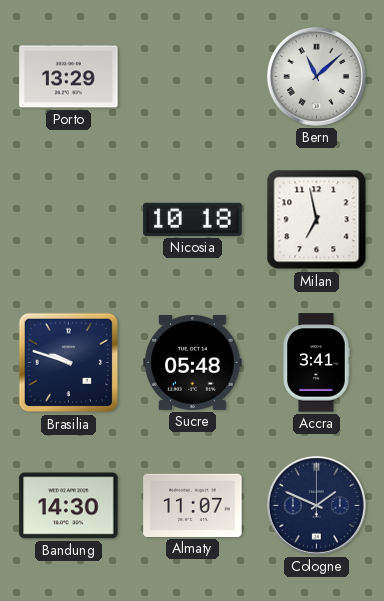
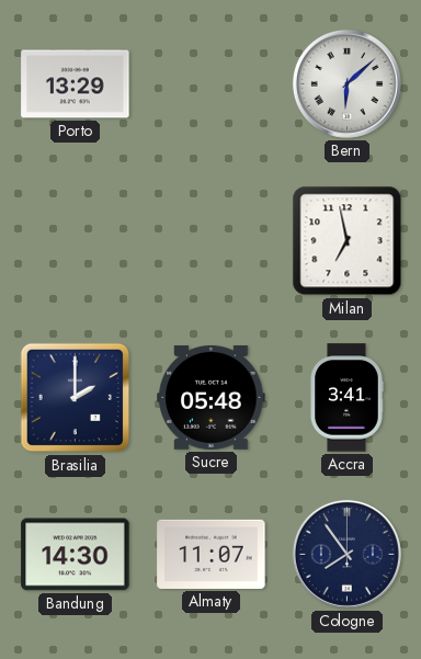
Bern: 11:08 -> 6:08 (346, 83)
Nicosia: 10:18 -> none (193, 219)
Brasilia: 9:48 -> 2:00 (76, 398)
Cologne: 1:49 -> 7:54 (346, 554)
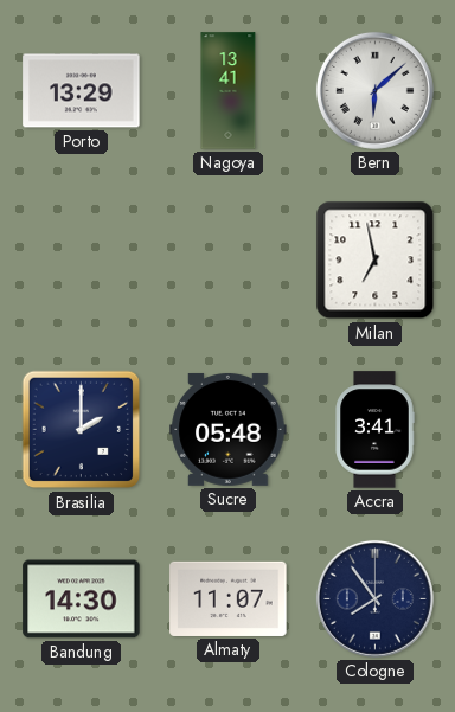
Nagoya: none -> 13:41 (229, 91)
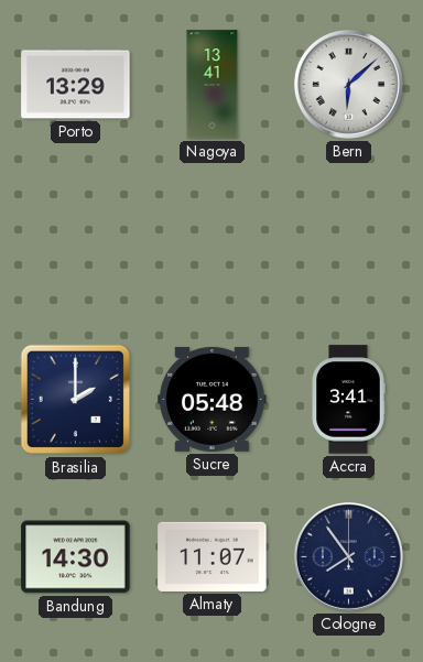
Milan: 6:58 -> none (376, 261)
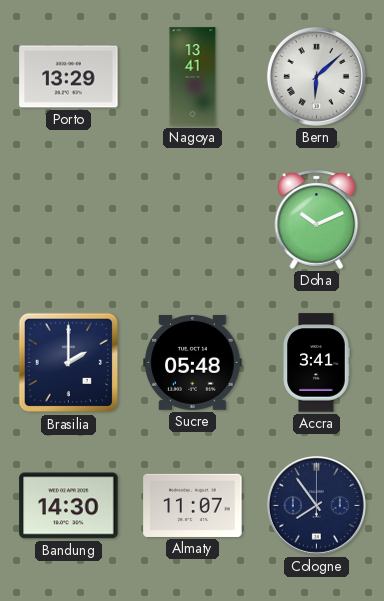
Doha: none -> 10:11 (317, 219)
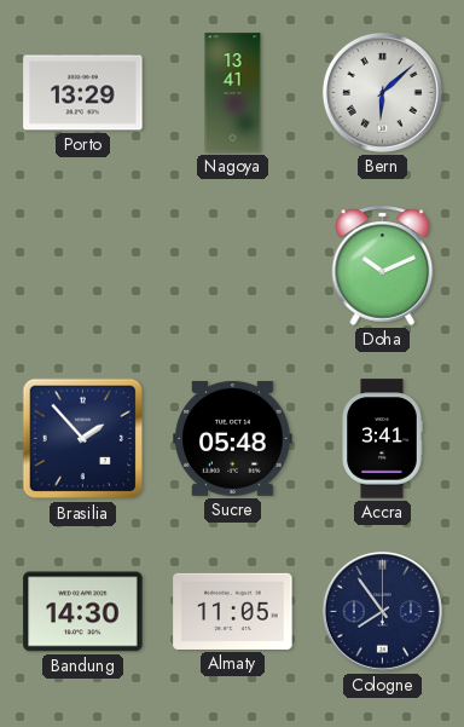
Brasilia: 2:00 -> 1:53 (83, 439)
Almaty: 11:07 -> 11:05 (233, 611)
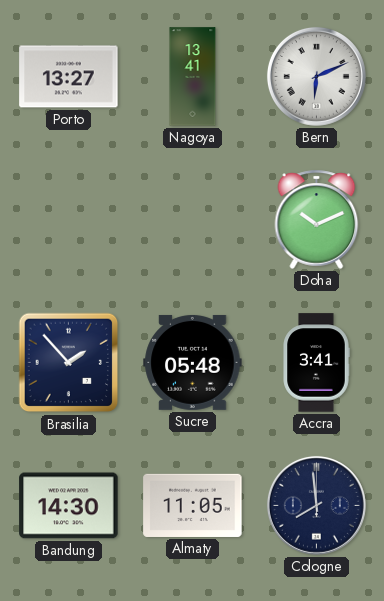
Porto: 13:29 -> 13:27 (69, 77)
Bern: 6:08 -> 6:11 (316, 76)
Cologne: 7:54 -> 7:59 (316, 505)
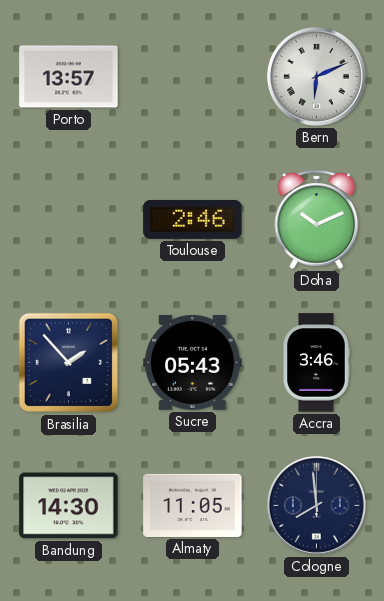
Porto: 13:27 -> 13:57 (69, 77)
Nagoya: 13:41 -> none (193, 77)
Toulouse: none -> 2:46 (193, 219)
Sucre: 05:48 -> 05:43 (193, 362)
Accra: 3:41 -> 3:46 (316, 363)
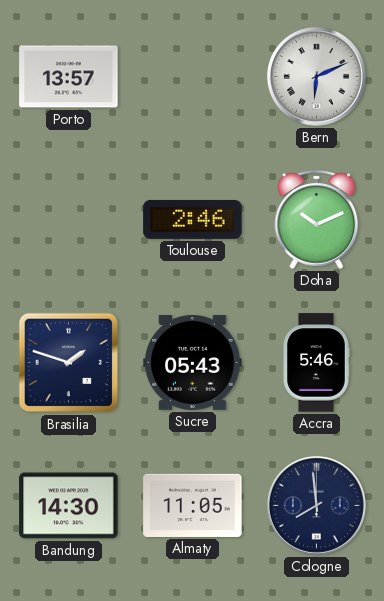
Brasilia: 1:53 -> 1:48 (69, 363)
Accra: 3:46 -> 5:46 (316, 363)
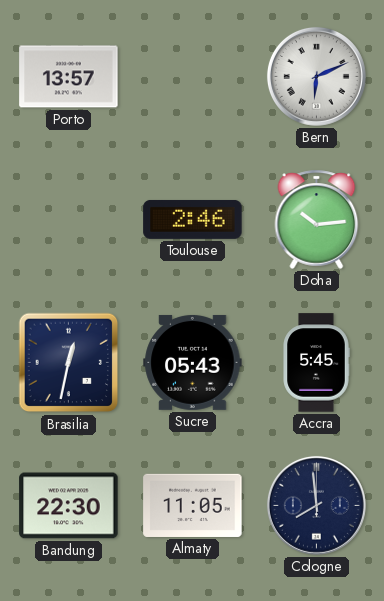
Doha: 10:11 -> 10:14 (317, 219)
Brasilia: 1:48 -> 12:32 (69, 363)
Accra: 5:46 -> 5:45 (316, 363)
Bandung: 14:30 -> 22:30 (69, 506)
